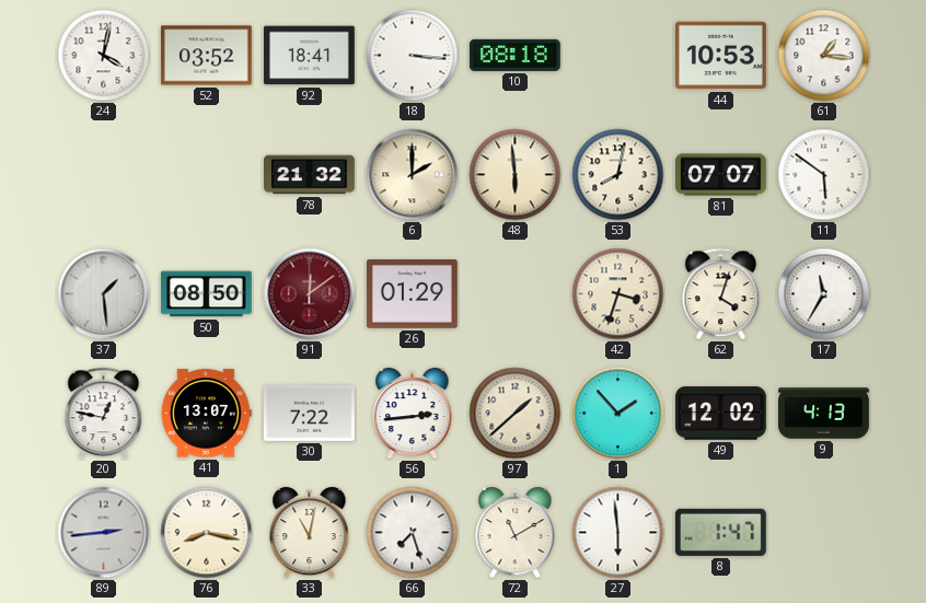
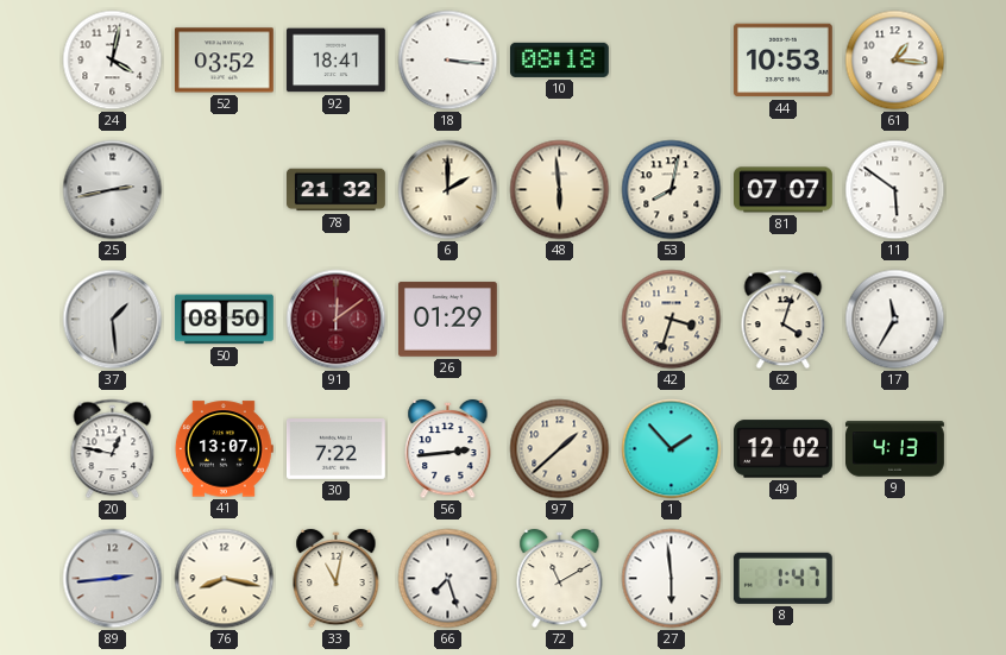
25: none -> 2:43 (113, 190)
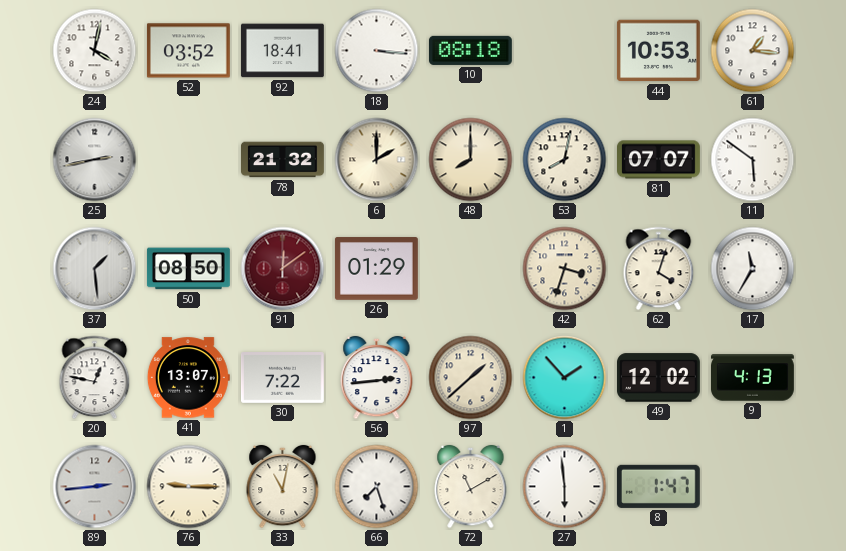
48: 5:59 -> 8:00 (471, 160)
76: 8:17 -> 9:15 (189, 487)
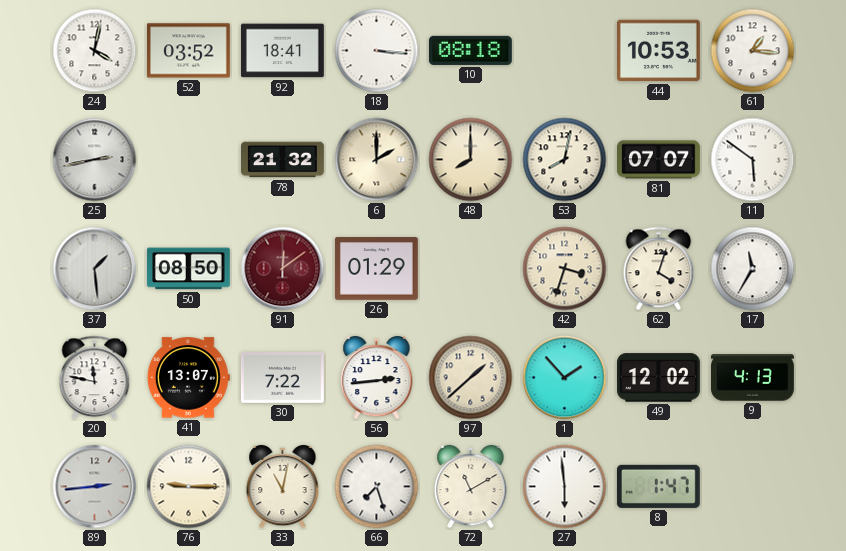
20: 12:47 -> 11:47 (95, 378)
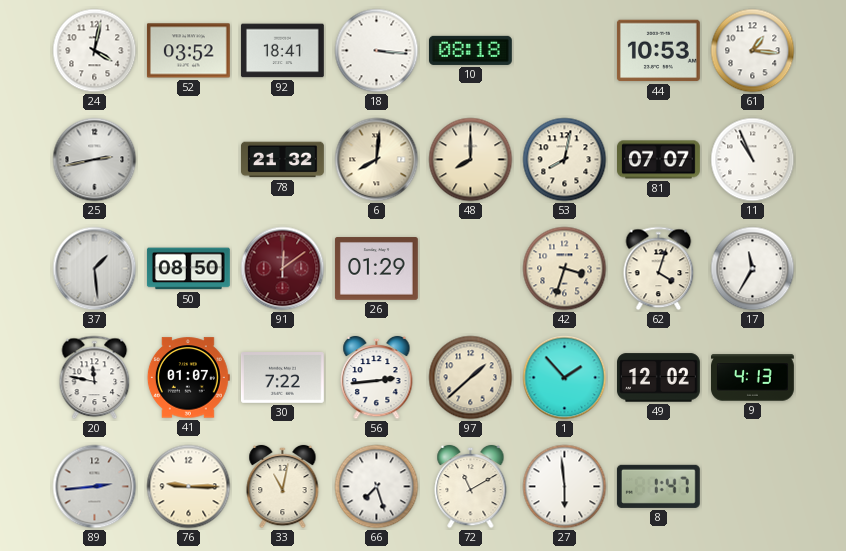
6: 2:00 -> 8:01 (377, 160)
11: 5:51 -> 10:56 (753, 160)
41: 13:07 -> 01:07 (188, 378)
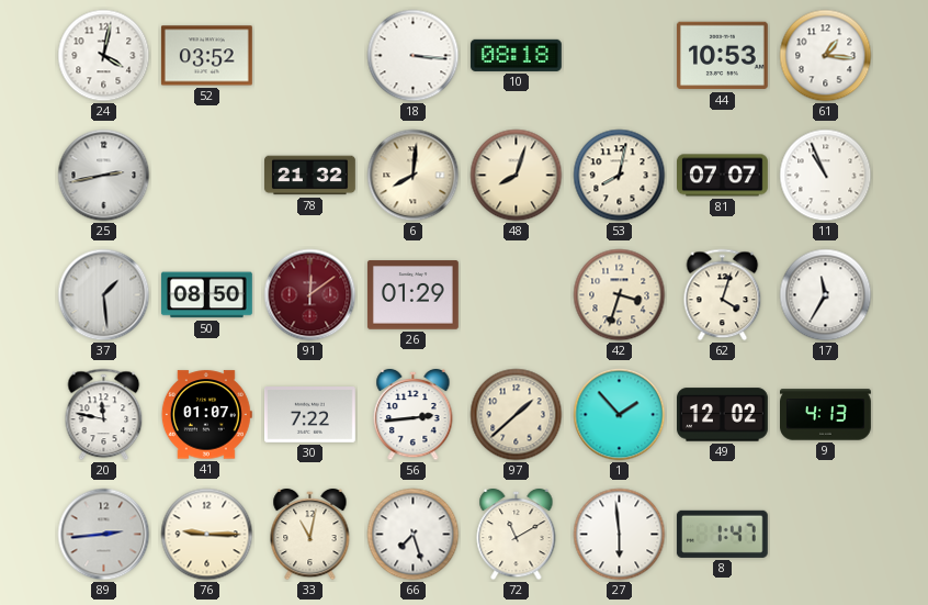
92: 18:41 -> none (282, 51)
48: 8:00 -> 8:03 (517, 176)
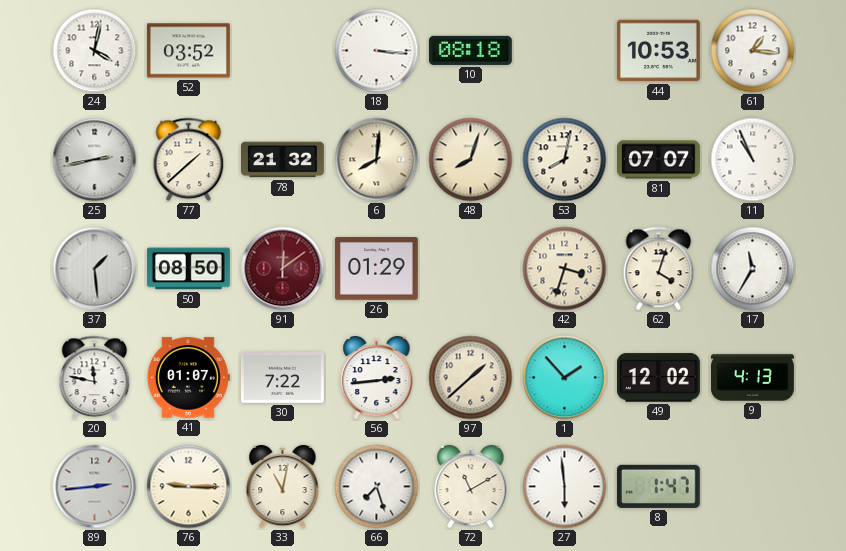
77: none -> 1:38 (189, 160)
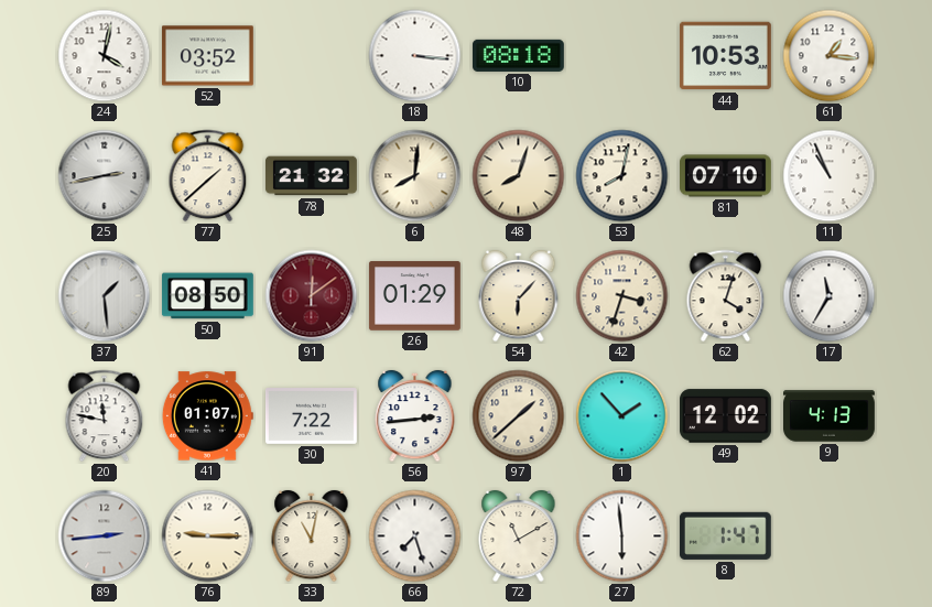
81: 07:07 -> 07:10 (726, 176)
54: none -> 6:07 (519, 296)
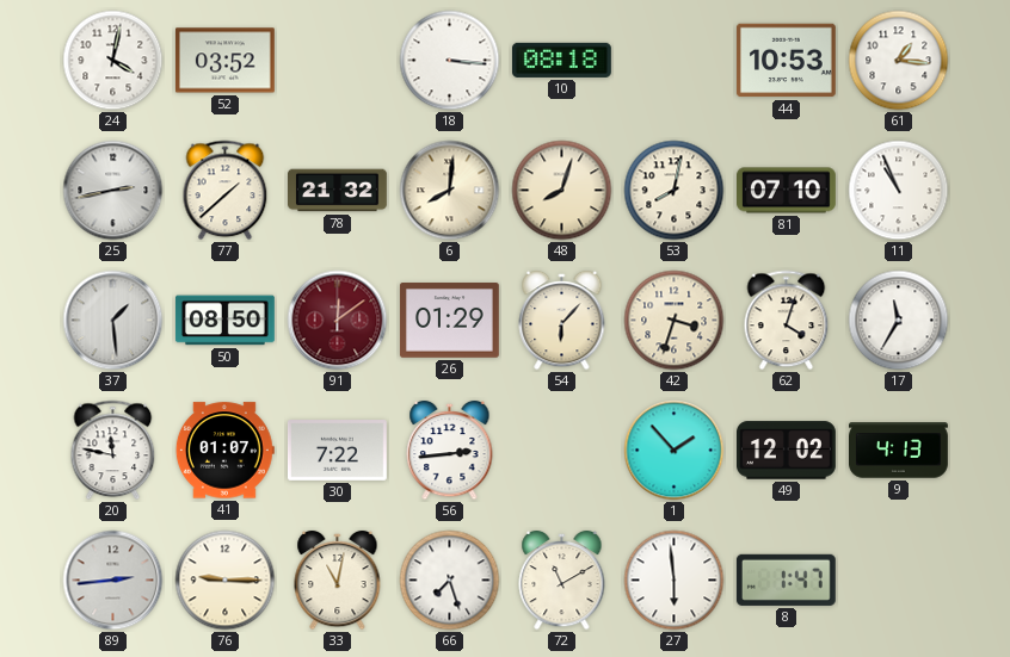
97: 1:38 -> none (519, 416)
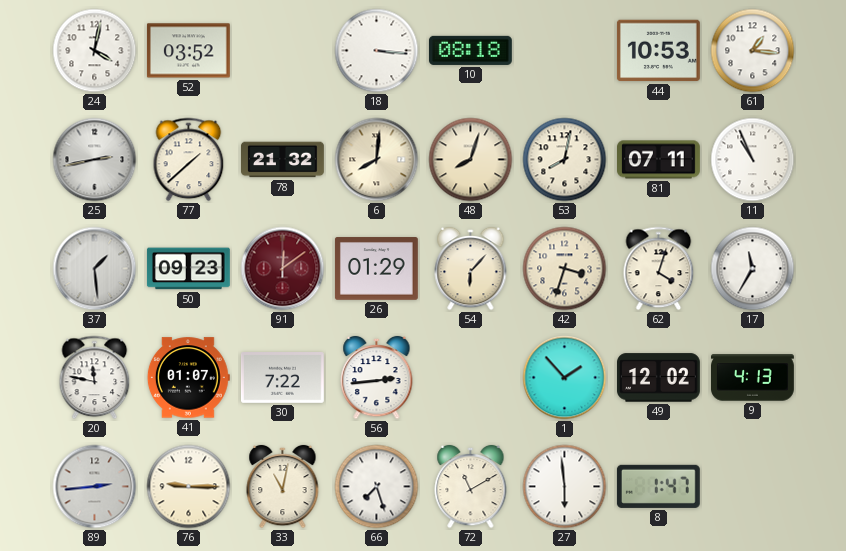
81: 07:10 -> 07:11 (659, 160)
50: 08:50 -> 09:23 (188, 269)
